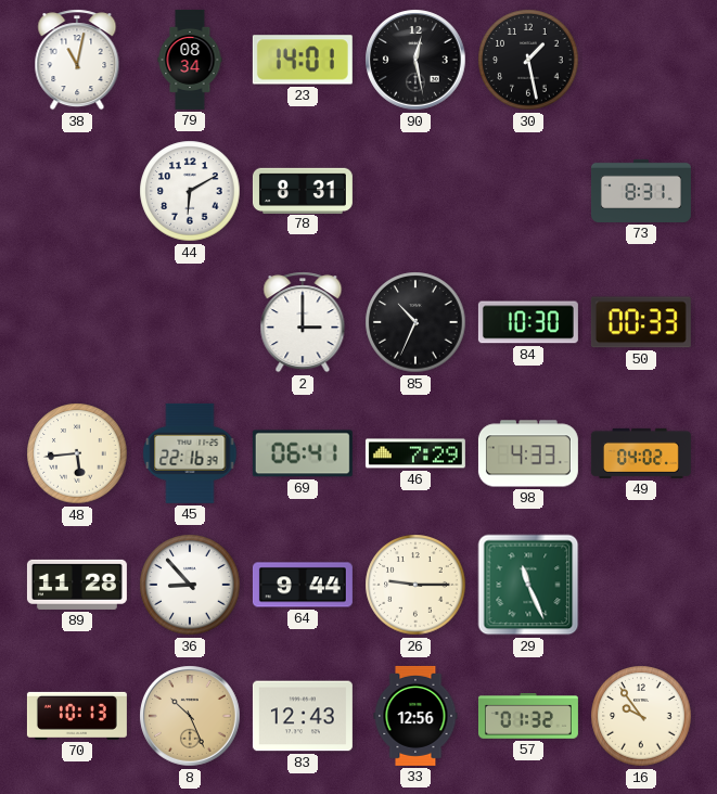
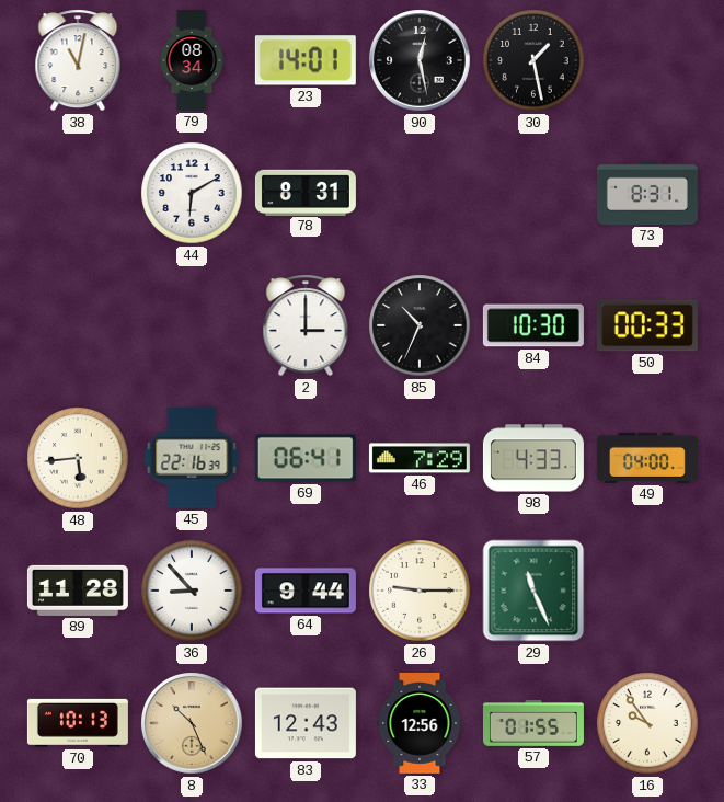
49: 04:02 -> 04:00 (647, 458)
57: 01:32 -> 01:55 (533, 723)
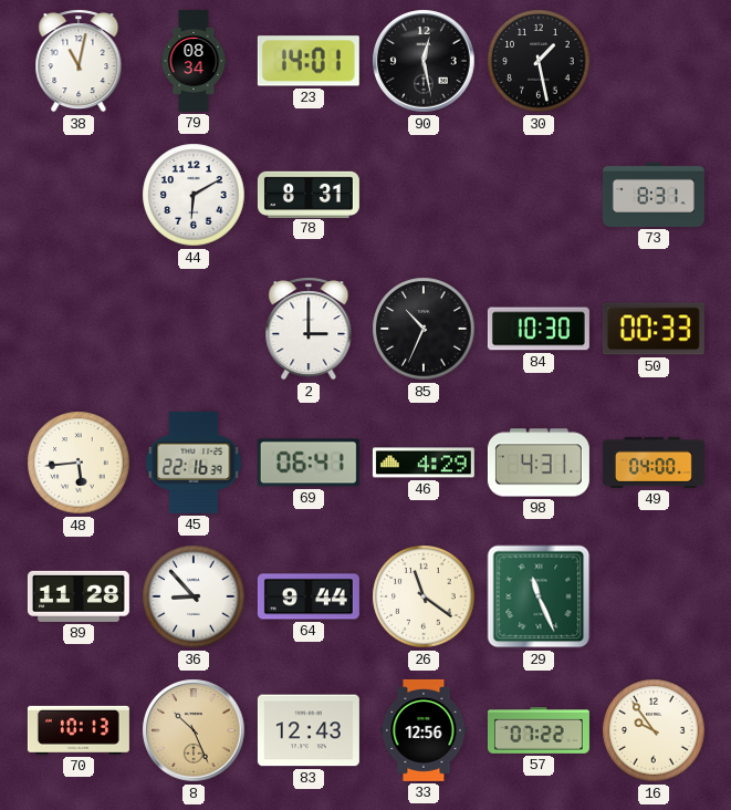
46: 7:29 -> 4:29 (424, 463)
98: 4:33 -> 4:31 (539, 463)
26: 9:15 -> 11:21 (424, 596)
57: 01:55 -> 07:22 (539, 730)
